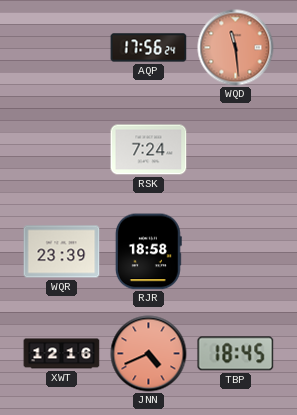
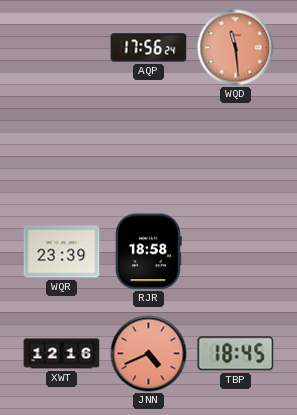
RSK: 7:24 -> none (149, 150)
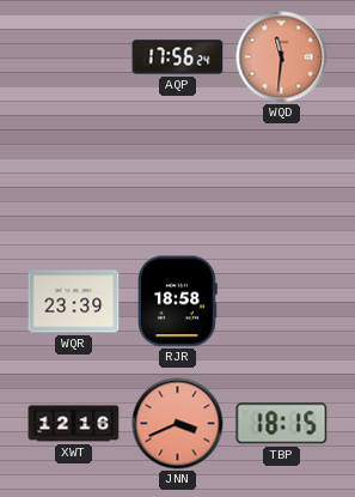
WQD: 11:29 -> 11:31 (282, 57)
JNN: 4:41 -> 3:41 (178, 424)
TBP: 18:45 -> 18:15 (282, 424)
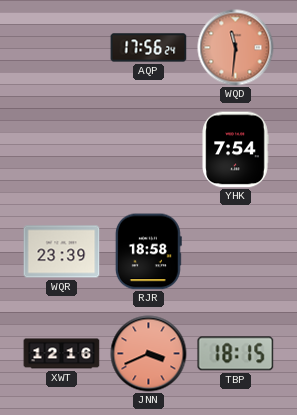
YHK: none -> 7:54 (235, 150)
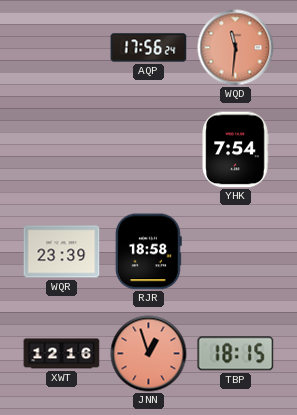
JNN: 3:41 -> 12:57 (149, 354)
